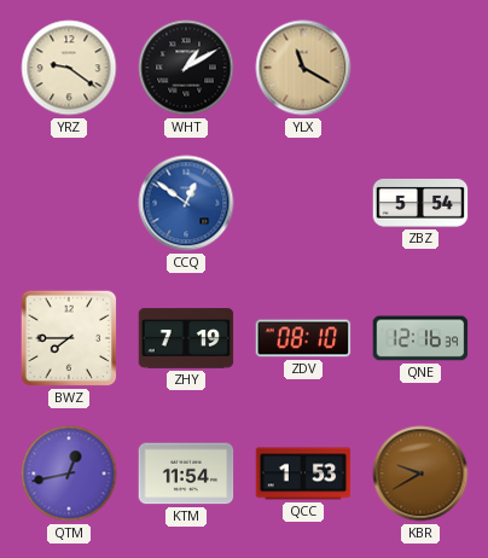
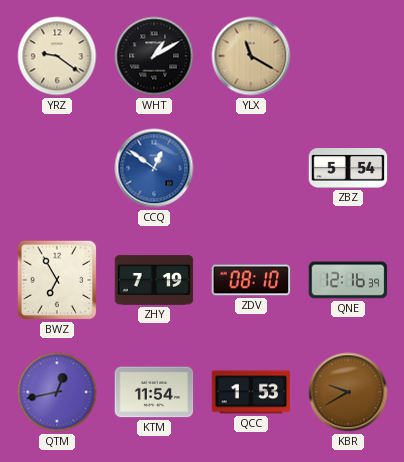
BWZ: 7:45 -> 6:55 (57, 280)
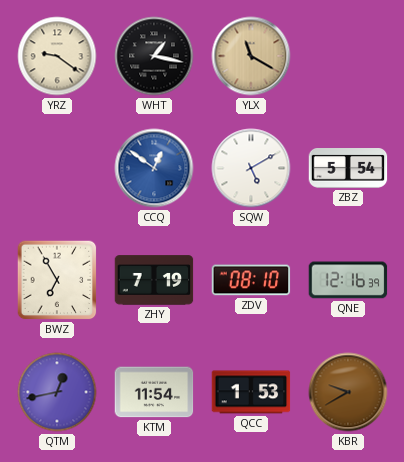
WHT: 1:10 -> 1:17 (154, 56)
SQW: none -> 5:10 (251, 168)
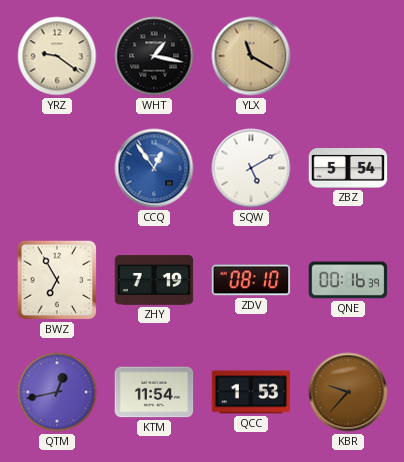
CCQ: 12:51 -> 12:54 (154, 168)
QNE: 12:16 -> 00:16 (348, 280)
KBR: 9:40 -> 9:37 (348, 392)
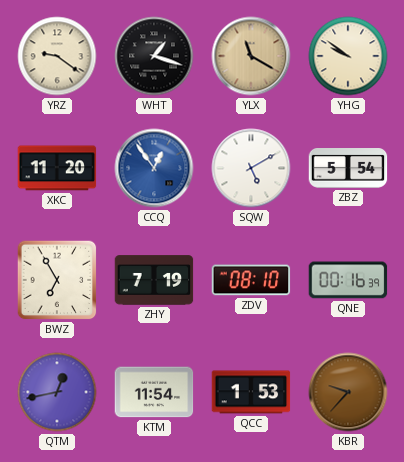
WHT: 1:17 -> 1:18 (154, 56)
YHG: none -> 9:51 (348, 56)
XKC: none -> 11:20 (57, 168)
